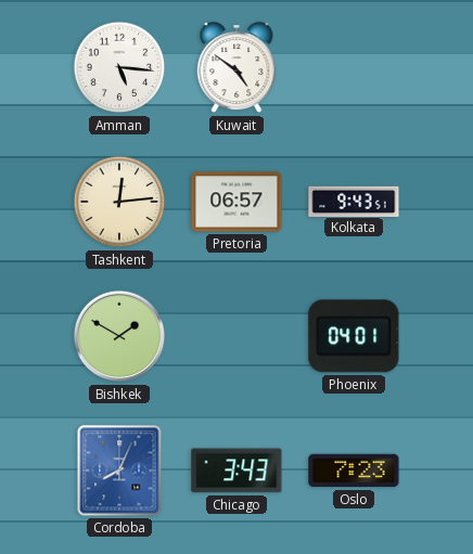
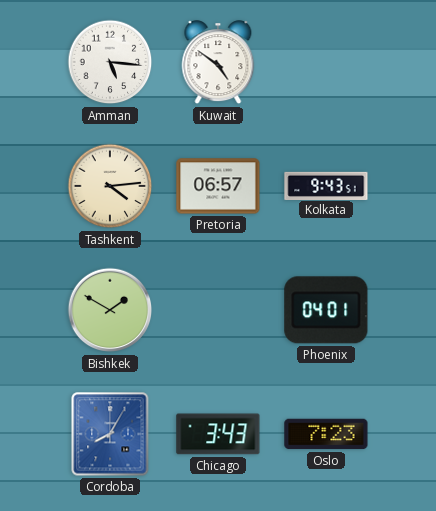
Tashkent: 12:14 -> 4:14 (110, 186)
Cordoba: 8:04 -> 8:05 (110, 434)
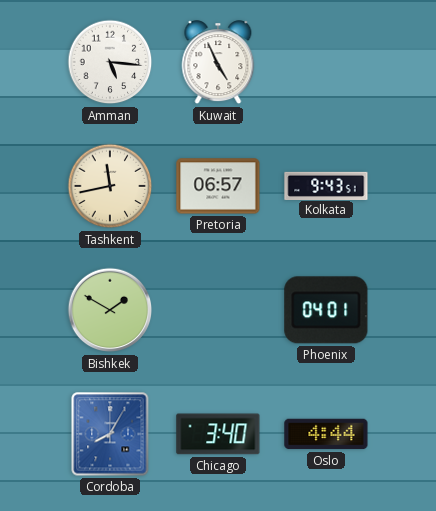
Kuwait: 4:51 -> 4:56 (218, 63)
Tashkent: 4:14 -> 11:43 (110, 186)
Chicago: 3:43 -> 3:40 (218, 434)
Oslo: 7:23 -> 4:44 (326, 434)
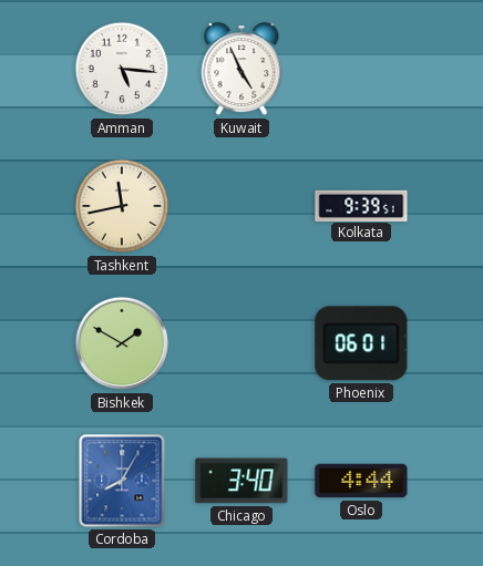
Pretoria: 06:57 -> none (218, 186)
Kolkata: 9:43 -> 9:39 (361, 205)
Phoenix: 04:01 -> 06:01 (361, 343)
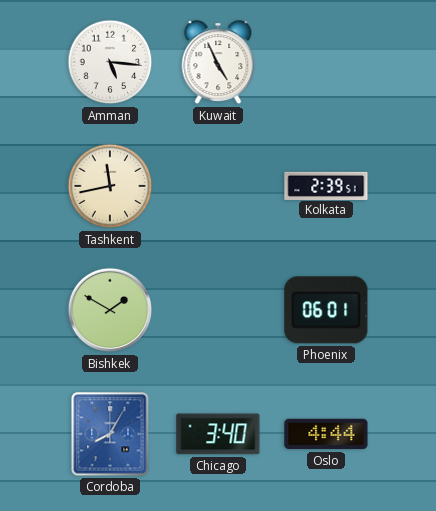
Kolkata: 9:39 -> 2:39 (326, 185)
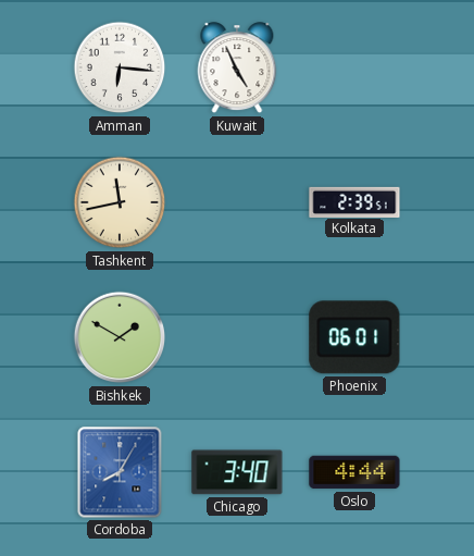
Amman: 5:16 -> 6:16 (120, 67)
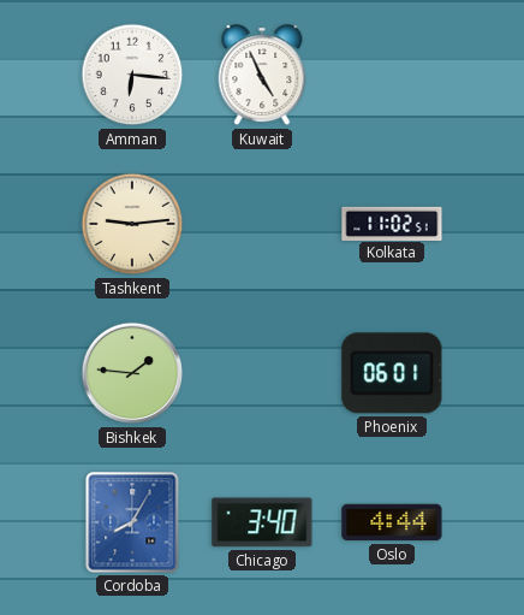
Tashkent: 11:43 -> 9:14 (132, 224)
Kolkata: 2:39 -> 11:02 (392, 223)
Bishkek: 1:50 -> 1:46 (132, 373)
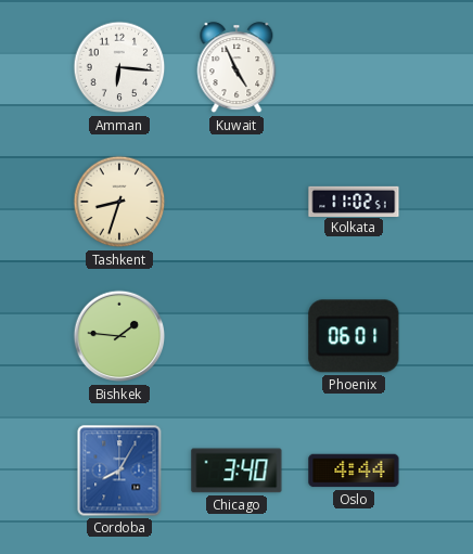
Tashkent: 9:14 -> 8:33 (119, 202)
